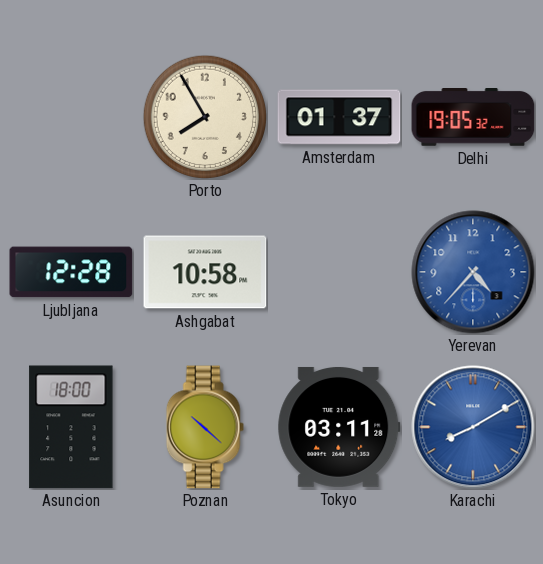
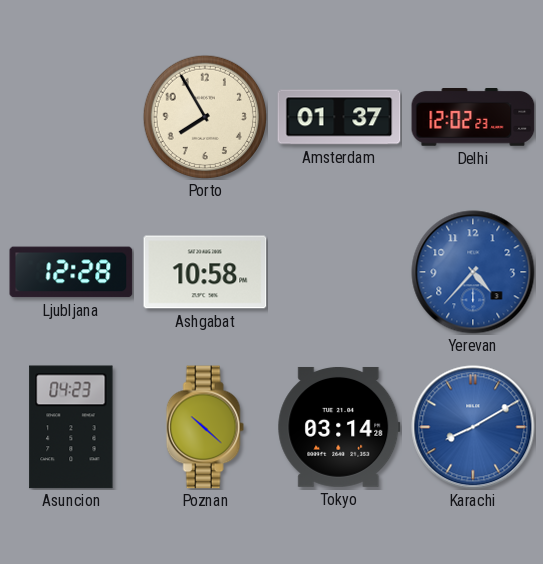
Delhi: 19:05 -> 12:02 (473, 118)
Asuncion: 18:00 -> 04:23 (71, 427)
Tokyo: 03:11 -> 03:14 (339, 427)
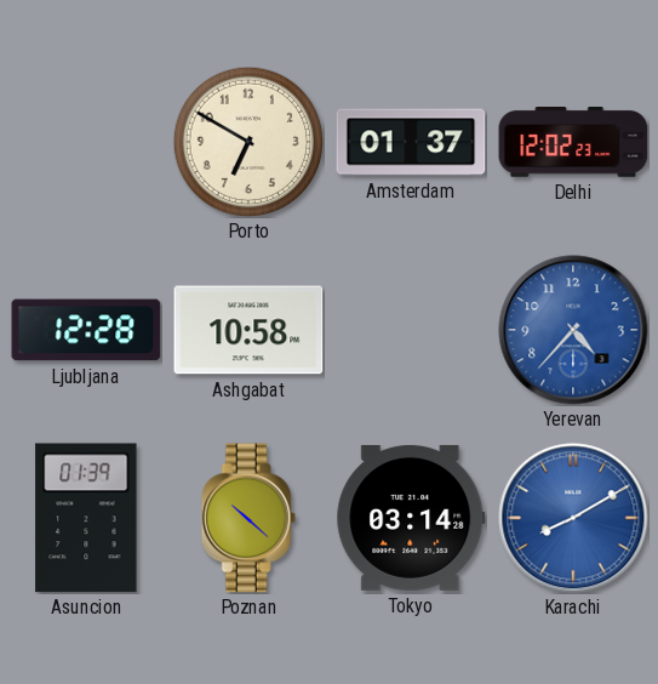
Porto: 7:55 -> 6:50 (247, 141)
Asuncion: 04:23 -> 01:39 (86, 518)
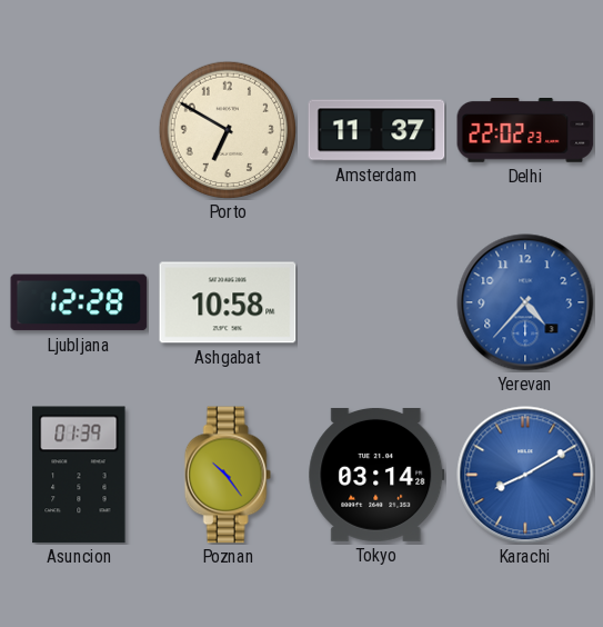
Amsterdam: 01:37 -> 11:37 (376, 130)
Delhi: 12:02 -> 22:02 (525, 131)
Poznan: 10:22 -> 10:24 (228, 475)
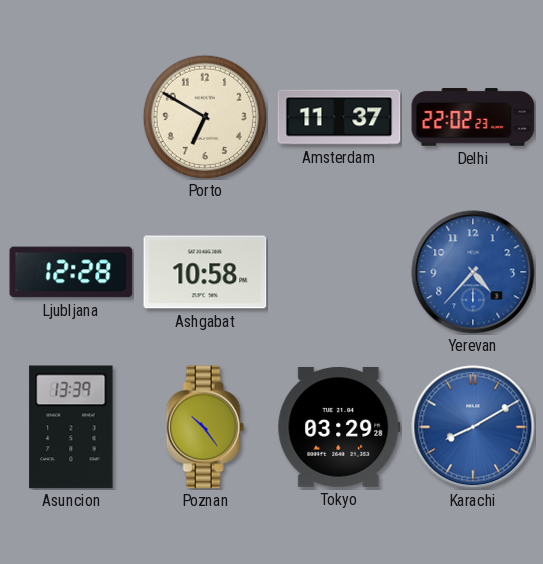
Asuncion: 01:39 -> 13:39 (71, 427)
Tokyo: 03:14 -> 03:29 (339, 427)
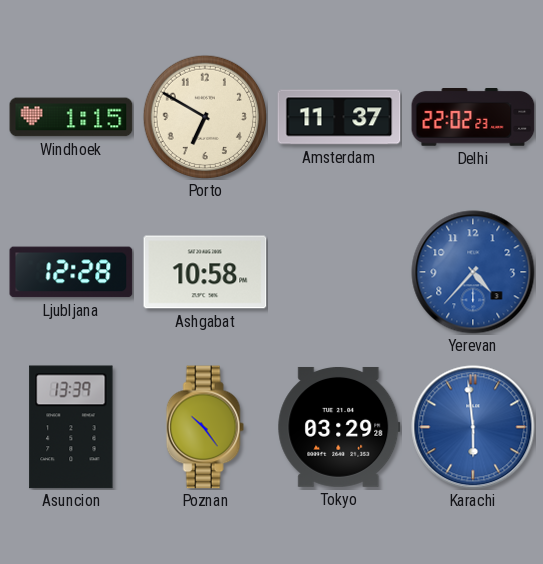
Windhoek: none -> 1:15 (71, 117)
Karachi: 8:10 -> 5:59 (473, 427)
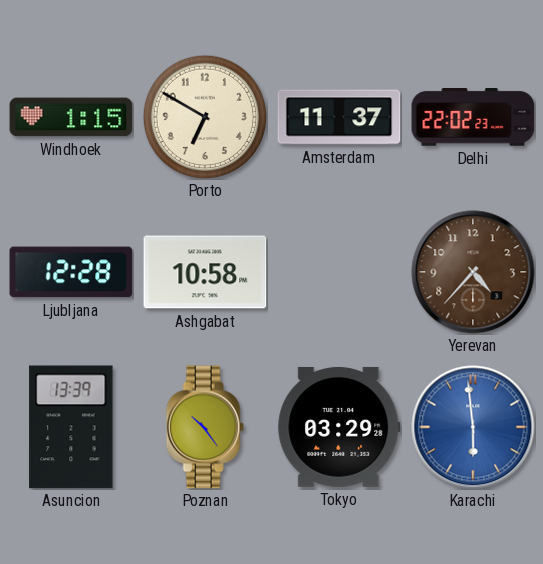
Yerevan dial: blue -> brown (473, 272)
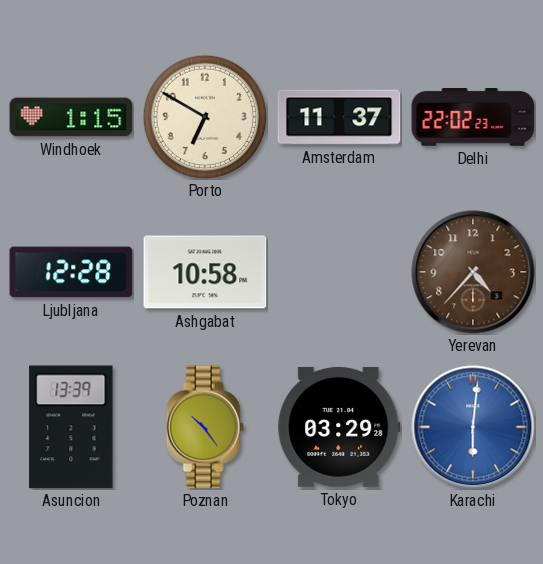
Karachi: 5:59 -> 6:01 (473, 427)
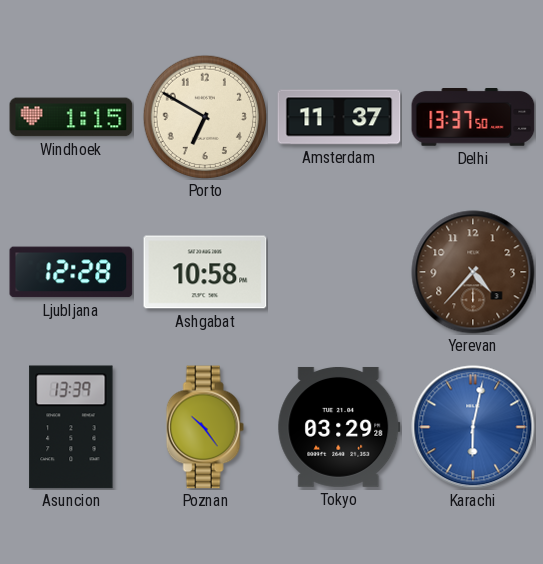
Delhi: 22:02 -> 13:37 (473, 118)
Karachi: 6:01 -> 6:02 (473, 427)
